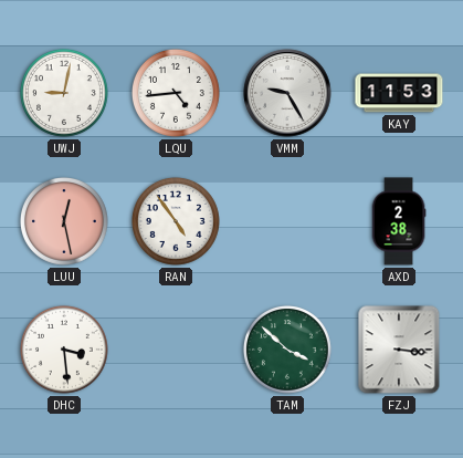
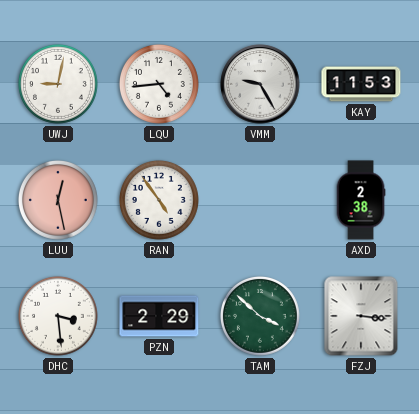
PZN: none -> 2:29 (159, 316)
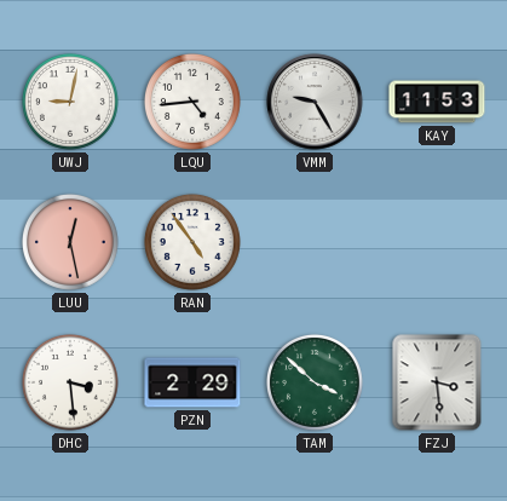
AXD: 2:38 -> none (361, 200)
FZJ: 3:16 -> 3:29 (437, 382)
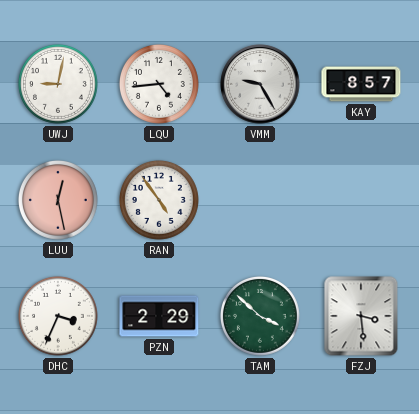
KAY: 11:53 -> 8:57 (361, 84)
DHC: 3:29 -> 3:34 (58, 316)
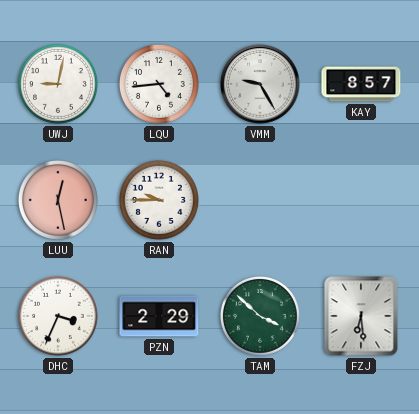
RAN: 4:54 -> 9:45 (159, 200)
FZJ: 3:29 -> 6:29 (361, 316)
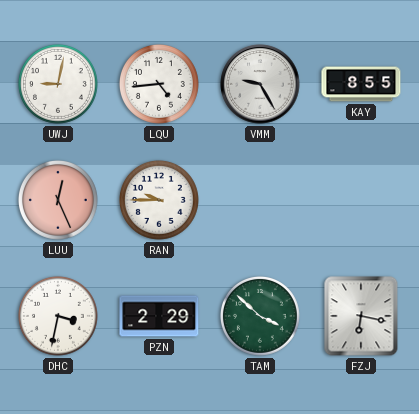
KAY: 8:57 -> 8:55 (361, 84)
LUU: 12:28 -> 12:26 (58, 200)
DHC: 3:34 -> 3:32 (58, 316)
FZJ: 6:29 -> 6:17 (361, 316)
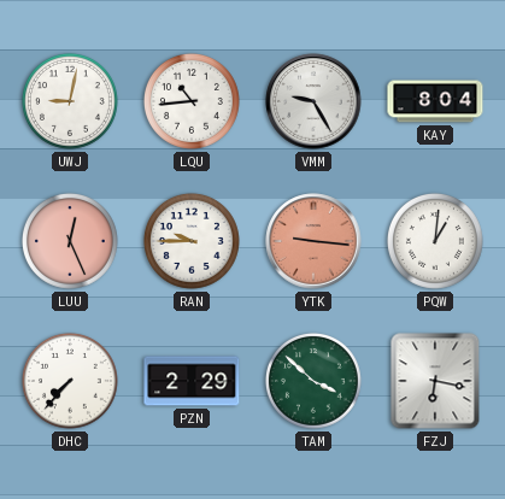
LQU: 4:44 -> 10:44 (192, 101)
KAY: 8:55 -> 8:04 (435, 101)
YTK: none -> 9:16 (313, 241)
PQW: none -> 1:01 (435, 241)
DHC: 3:32 -> 7:37 (70, 381)
